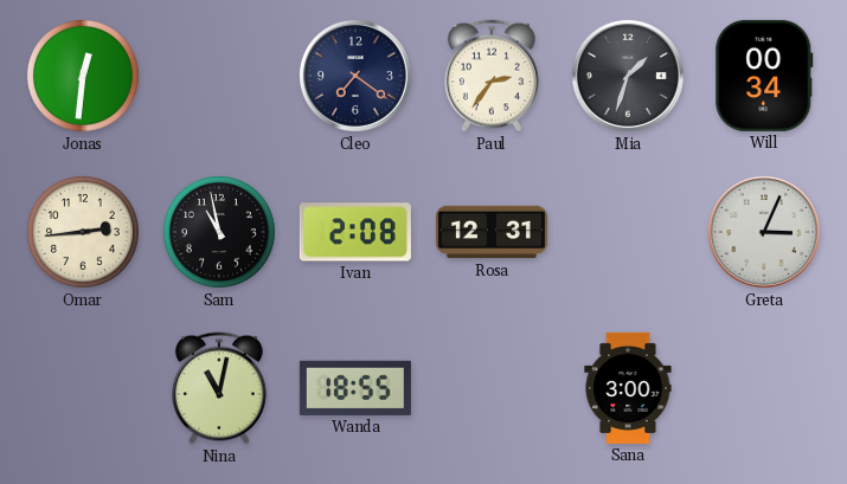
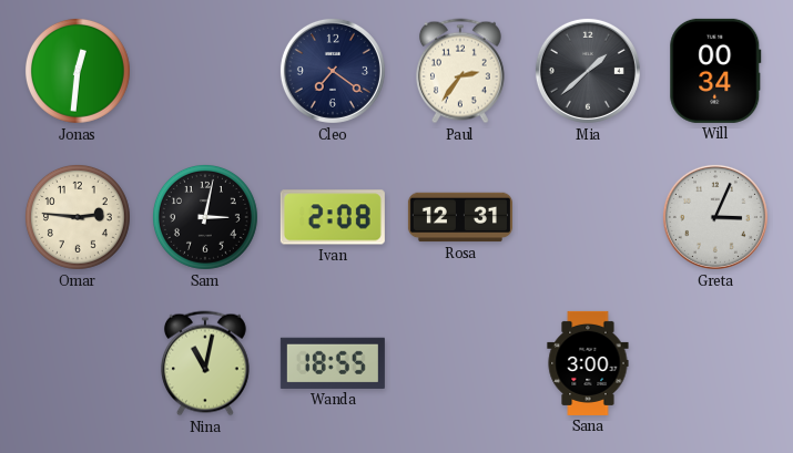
Mia: 1:33 -> 1:38 (588, 71)
Omar: 2:44 -> 2:46 (78, 217)
Sam: 10:58 -> 3:02 (205, 217)
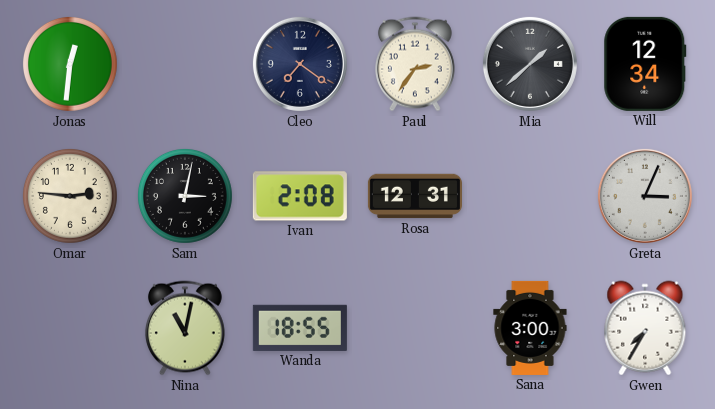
Will: 00:34 -> 12:34 (645, 64)
Gwen: none -> 7:35 (645, 328)
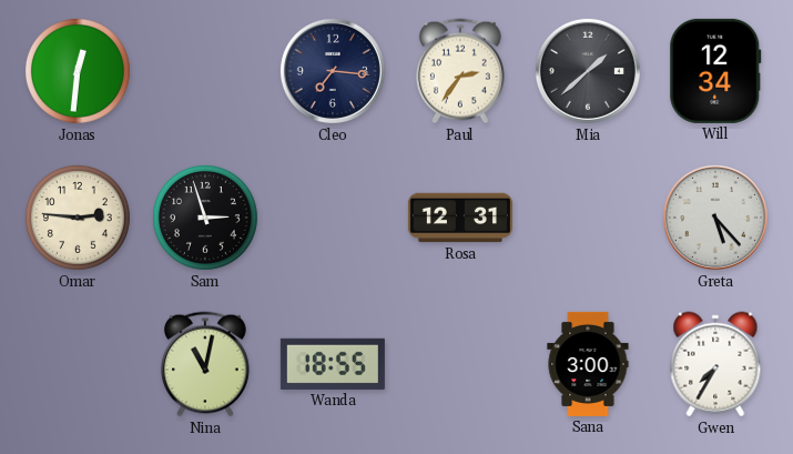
Cleo: 7:21 -> 7:16 (333, 71)
Sam: 3:02 -> 2:57 (205, 218)
Ivan: 2:08 -> none (300, 196)
Greta: 3:04 -> 5:23 (715, 218)
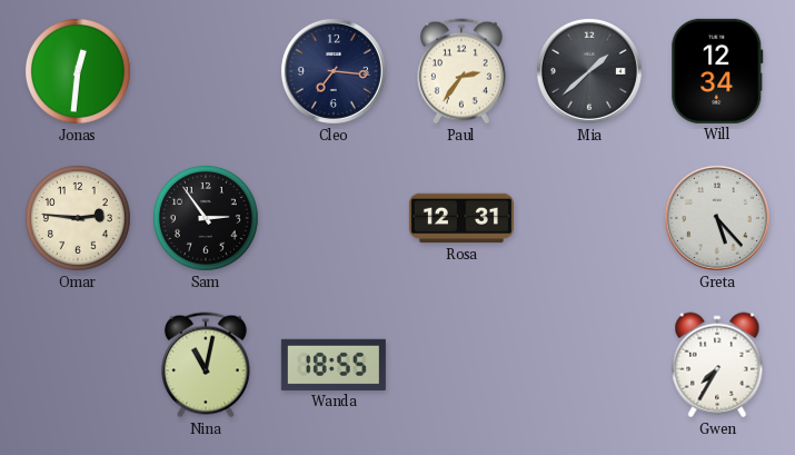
Sam: 2:57 -> 2:54 (206, 218)
Sana: 3:00 -> none (588, 364)
